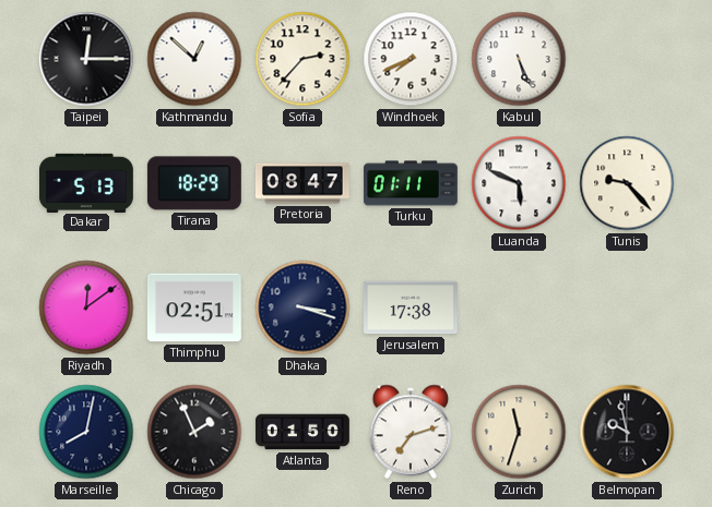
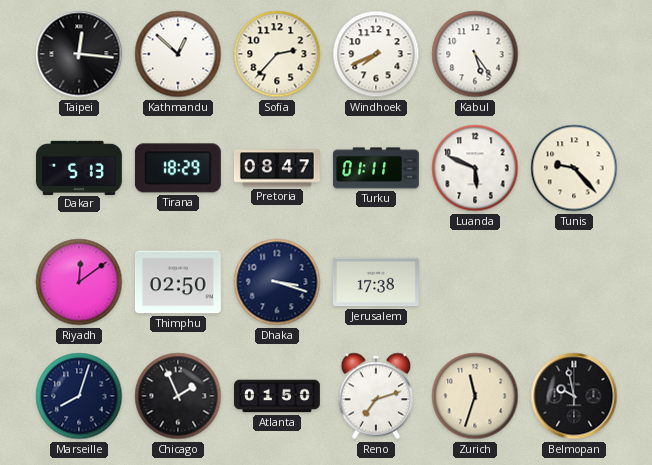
Taipei: 12:15 -> 12:16 (79, 54)
Kabul: 5:26 -> 5:24 (475, 54)
Thimphu: 02:51 -> 02:50 (178, 282)
Marseille: 8:02 -> 8:03 (79, 396)
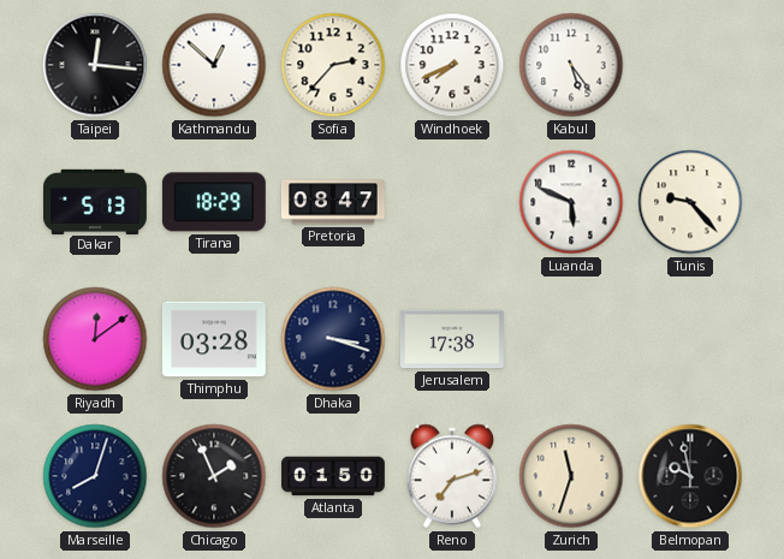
Turku: 01:11 -> none (376, 168)
Thimphu: 02:50 -> 03:28 (214, 339)
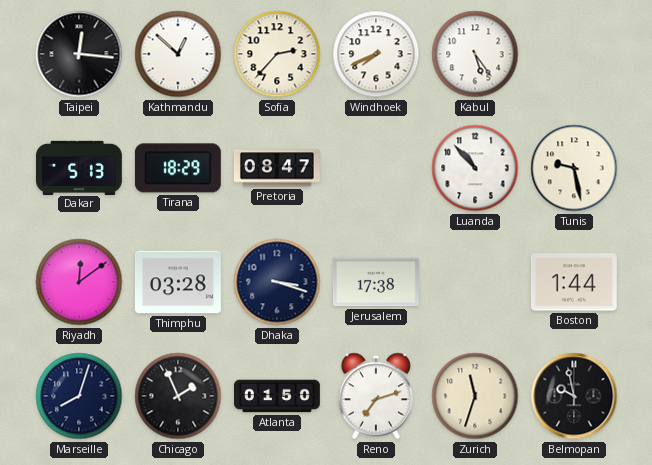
Luanda: 5:49 -> 10:53 (475, 168)
Tunis: 9:23 -> 9:28 (574, 168)
Boston: none -> 1:44 (574, 282)
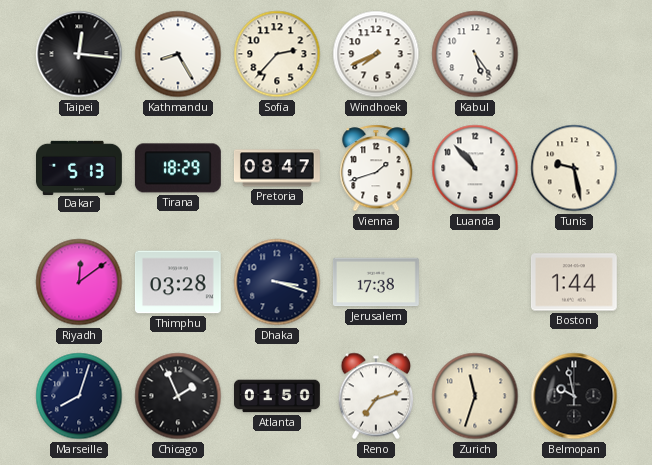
Kathmandu: 12:52 -> 8:25 (178, 54)
Vienna: none -> 1:42 (376, 168)
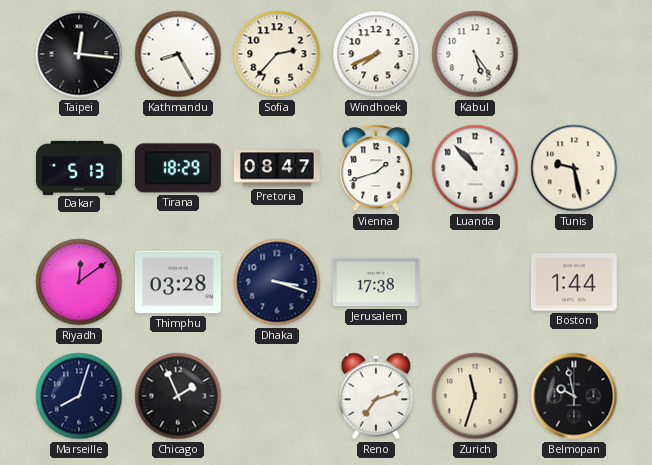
Atlanta: 01:50 -> none (278, 396)
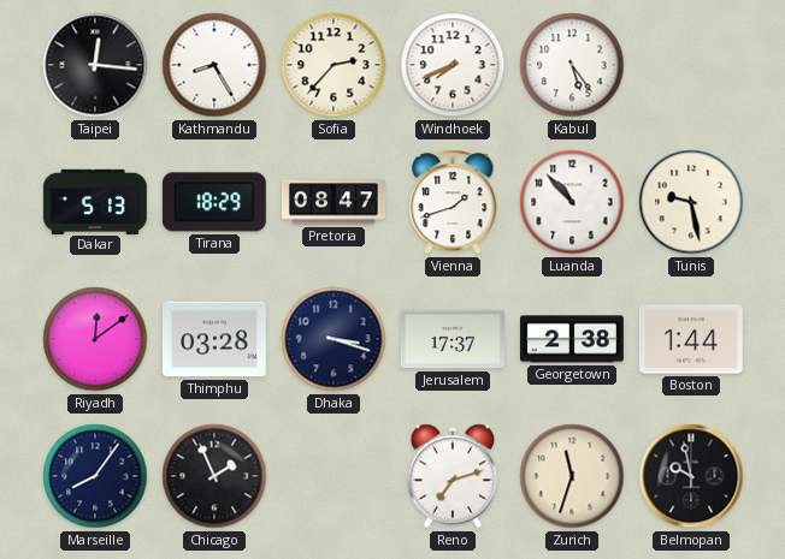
Jerusalem: 17:38 -> 17:37 (453, 339)
Georgetown: none -> 2:38 (572, 339)
Marseille: 8:03 -> 8:06 (95, 476)
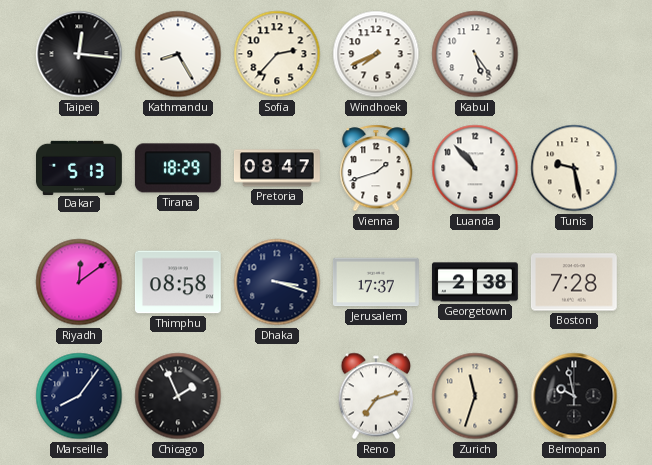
Thimphu: 03:28 -> 08:58 (178, 282)
Boston: 1:44 -> 7:28 (574, 282)
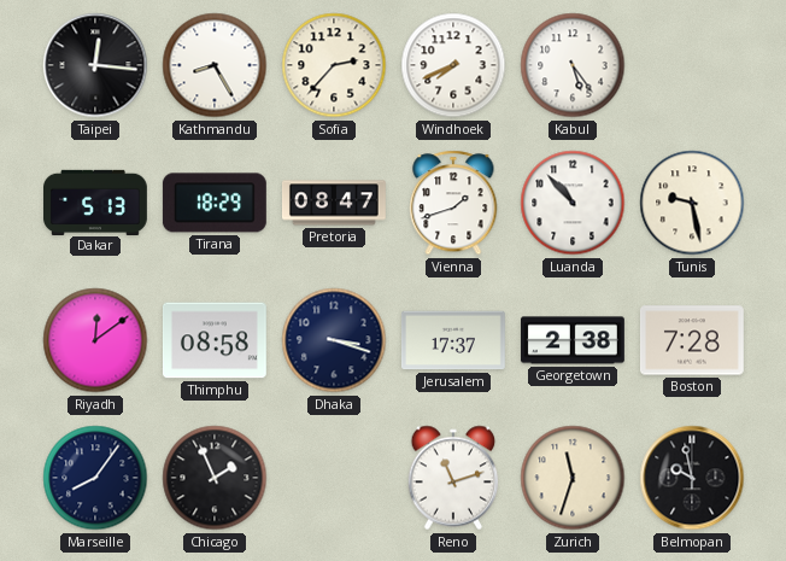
Reno: 7:12 -> 11:12 (453, 478)
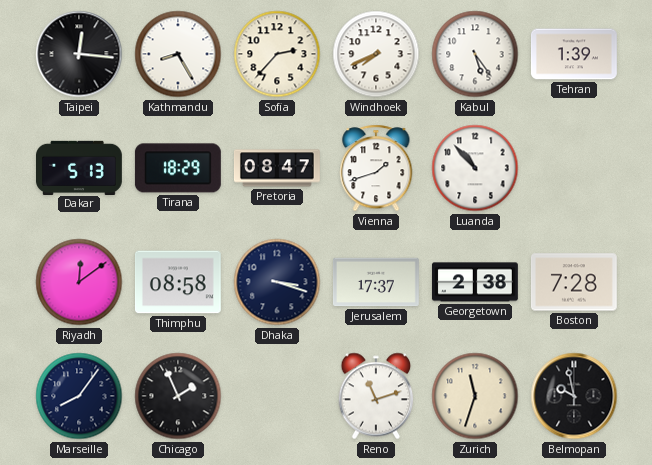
Tehran: none -> 1:39 (574, 54)
Tunis: 9:28 -> none (692, 203)
